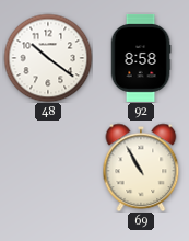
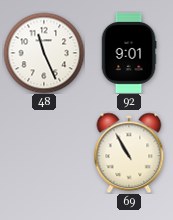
48: 10:21 -> 11:26 (44, 53)
92: 8:58 -> 9:01 (129, 53)
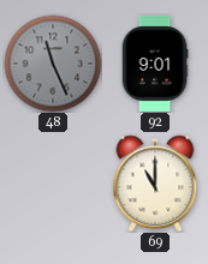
48 dial: white -> grey (53, 64)
69: 10:55 -> 11:00 (155, 184)
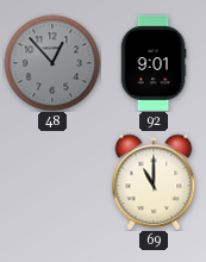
48: 11:26 -> 12:53 (52, 63)
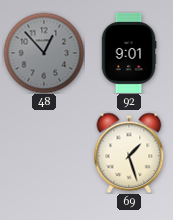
69: 11:00 -> 1:27 (129, 153)
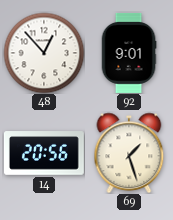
48 dial: grey -> white (44, 53)
14: none -> 20:56 (44, 153)
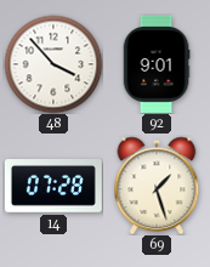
48: 12:53 -> 3:53 (53, 64)
14: 20:56 -> 07:28 (53, 186)
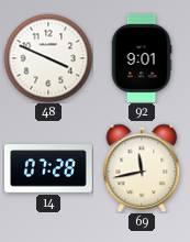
48: 3:53 -> 3:49 (48, 58)
69: 1:27 -> 11:43 (142, 168)
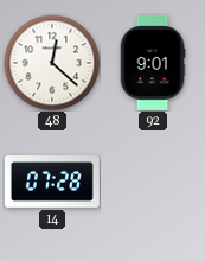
48: 3:49 -> 12:22 (52, 63)
69: 11:43 -> none (142, 168)
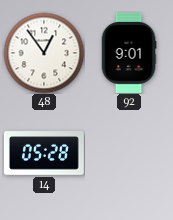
48: 12:22 -> 12:54 (44, 53)
14: 07:28 -> 05:28 (44, 153)
